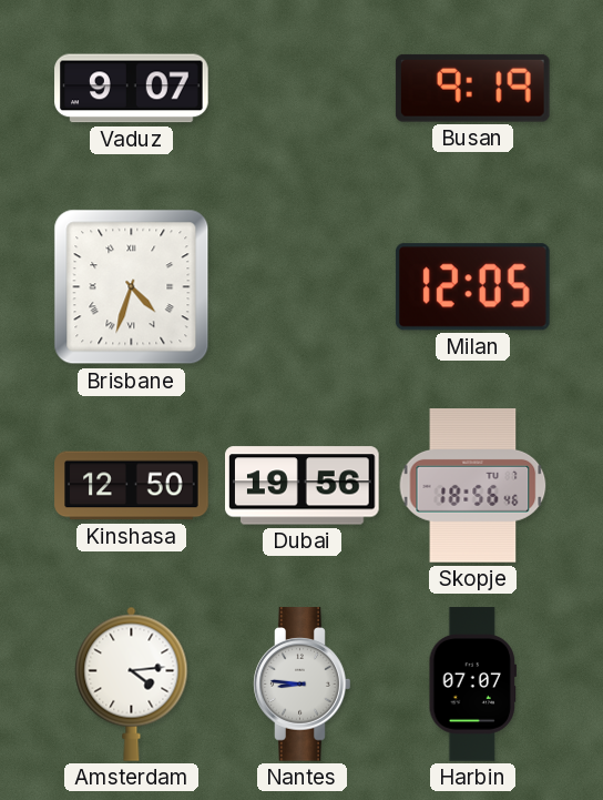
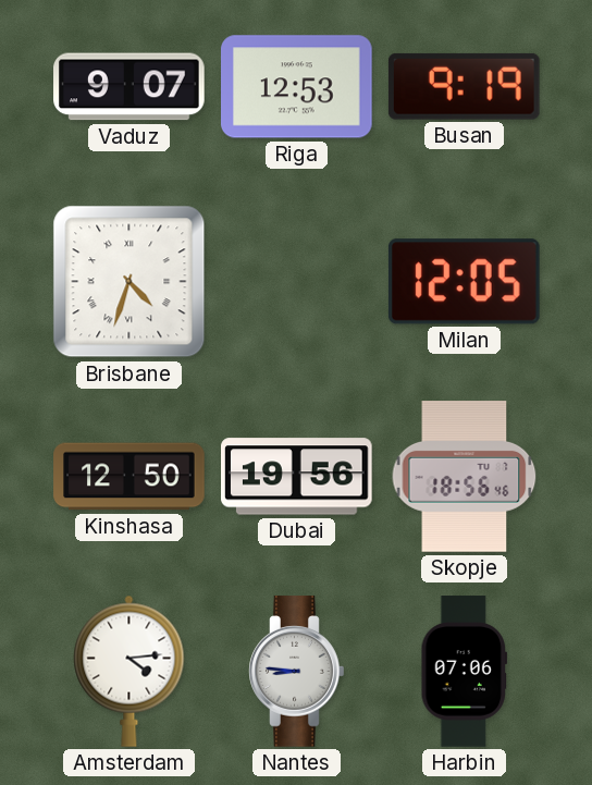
Riga: none -> 12:53 (297, 87)
Harbin: 07:07 -> 07:06 (465, 672)
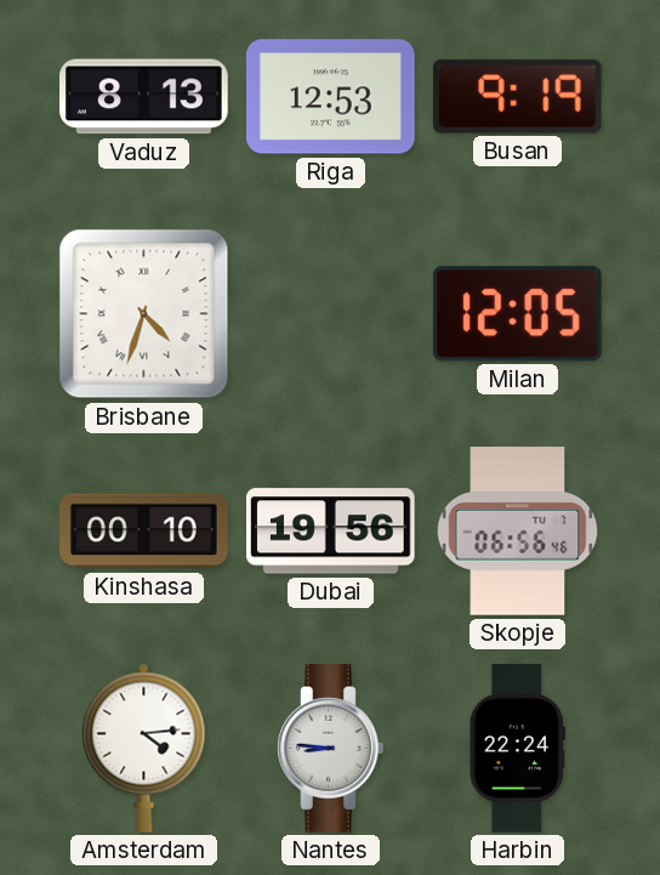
Vaduz: 9:07 -> 8:13 (144, 97)
Kinshasa: 12:50 -> 00:10 (144, 532)
Skopje: 18:56 -> 06:56 (518, 532)
Harbin: 07:06 -> 22:24 (518, 749)
